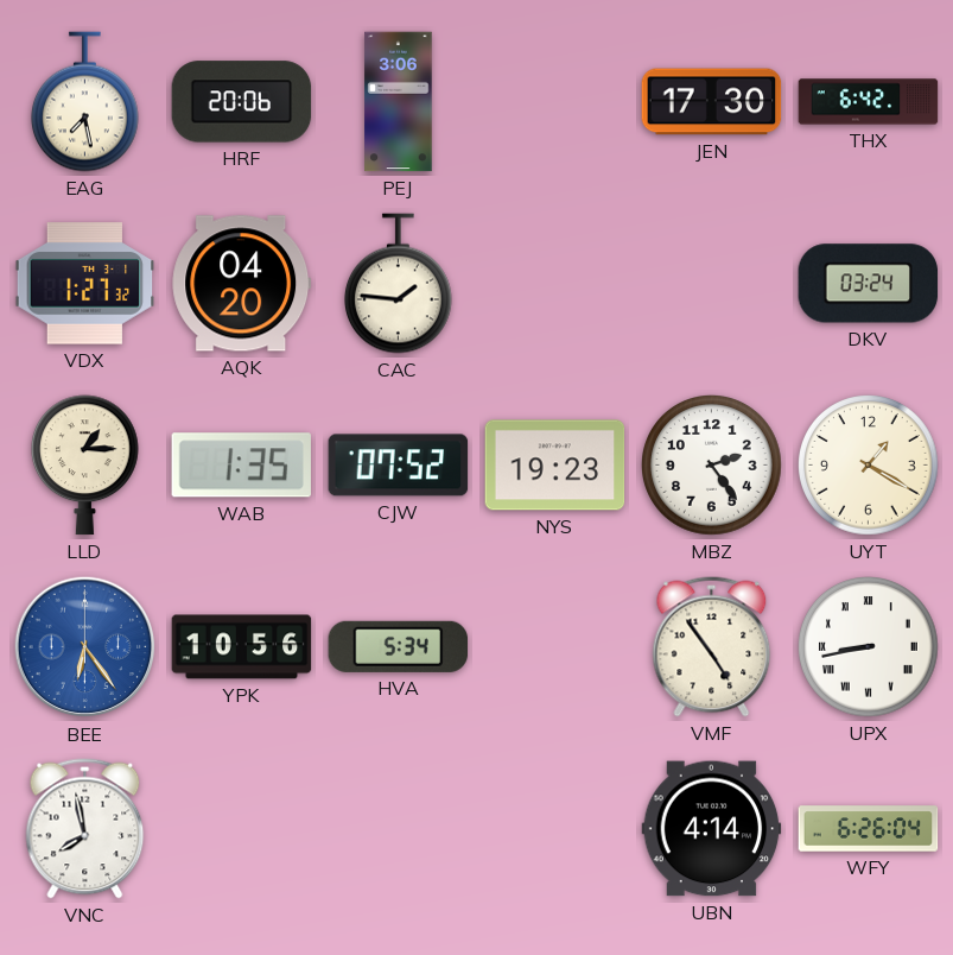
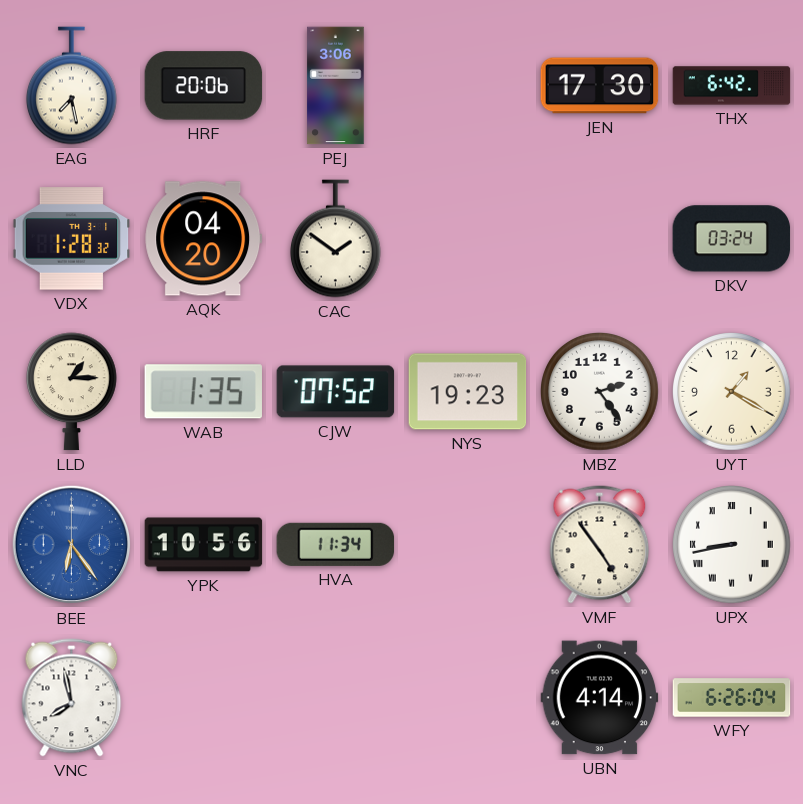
VDX: 1:27 -> 1:28 (72, 239)
CAC: 1:46 -> 1:51 (336, 239)
HVA: 5:34 -> 11:34 (336, 544)
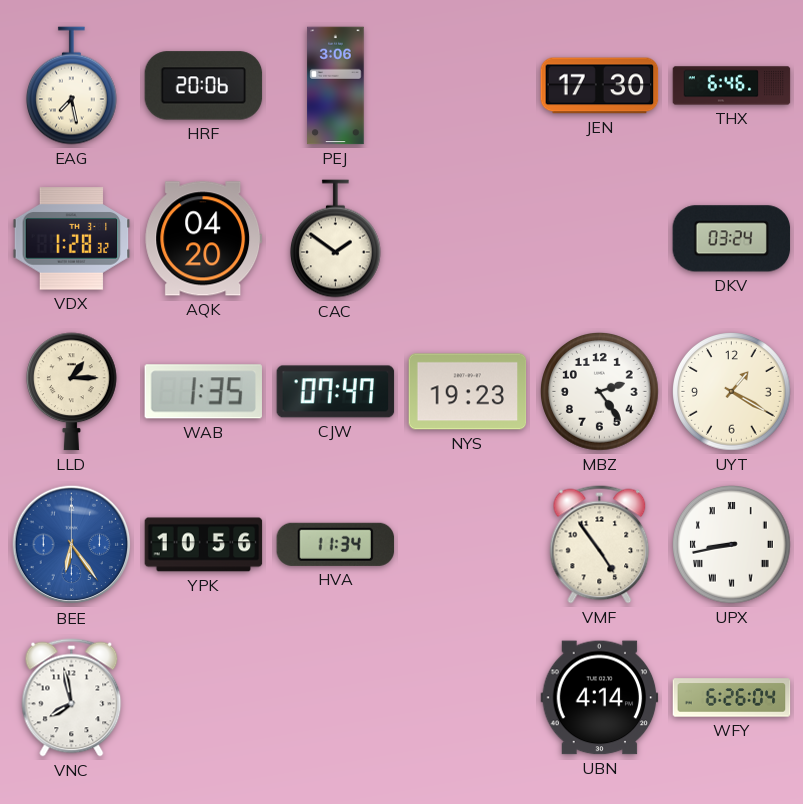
THX: 6:42 -> 6:46 (732, 86)
CJW: 07:52 -> 07:47 (336, 392)
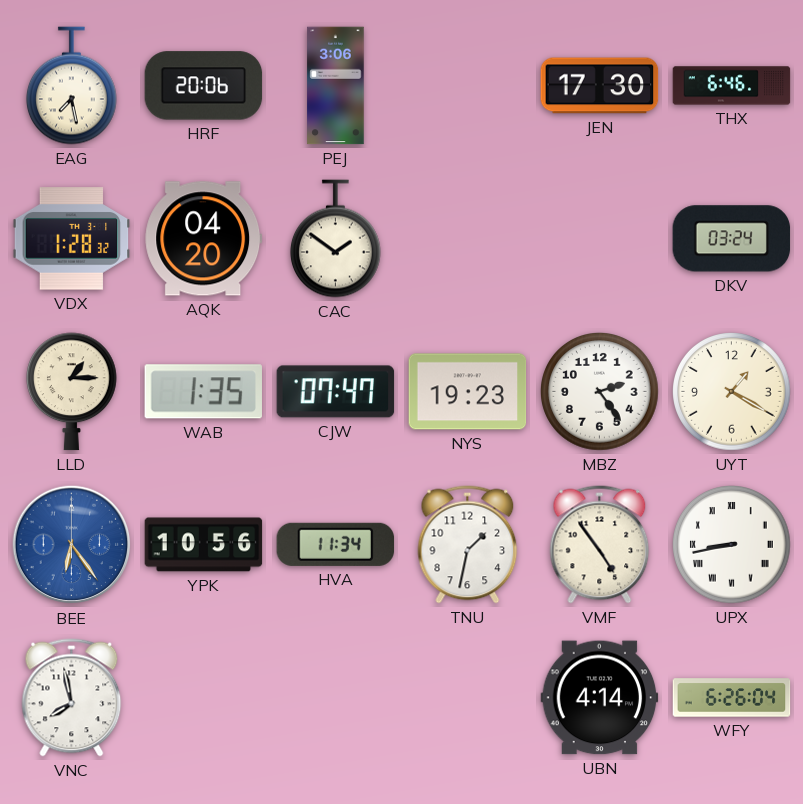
TNU: none -> 1:32 (468, 545)
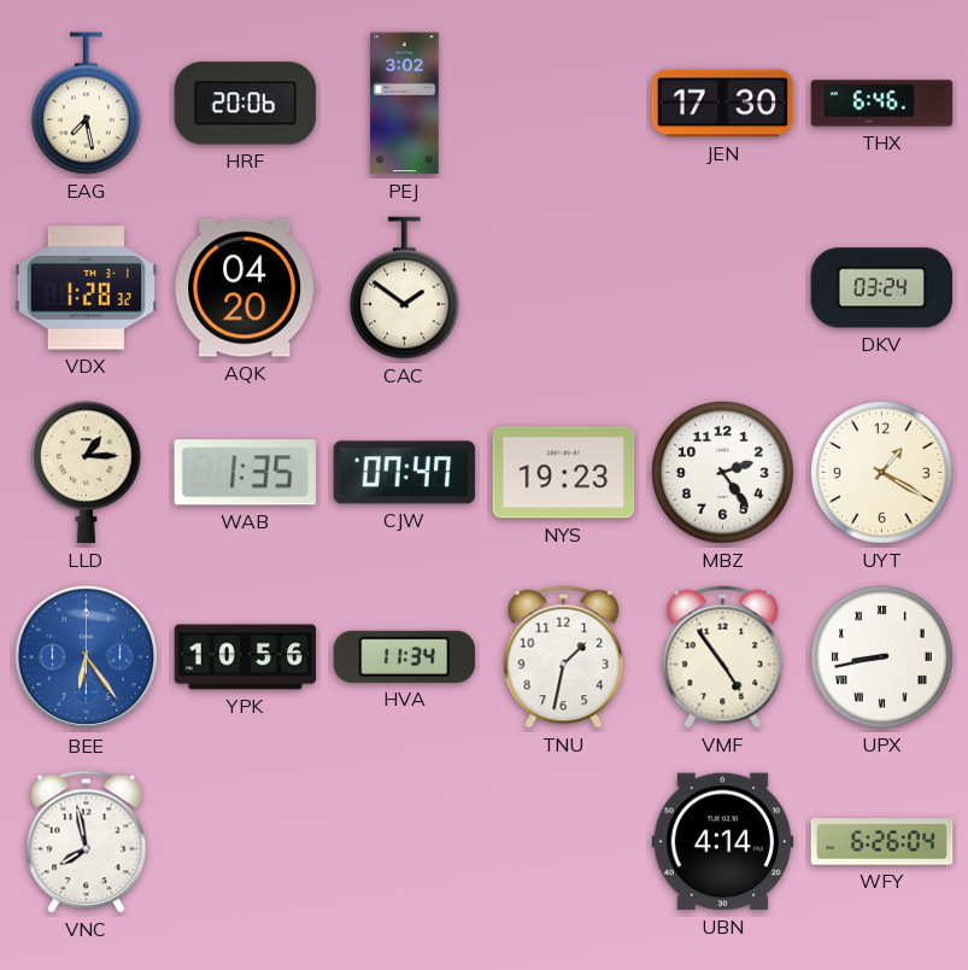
PEJ: 3:06 -> 3:02 (405, 104)
